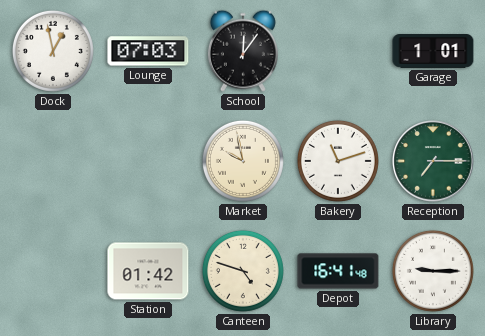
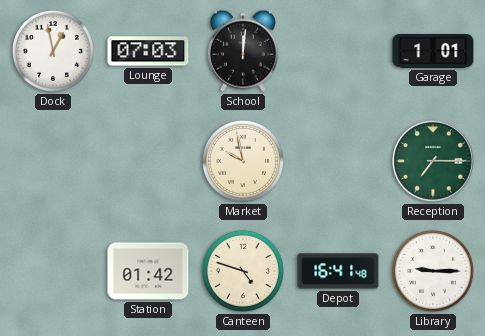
School: 12:06 -> 12:01 (243, 51)
Bakery: 11:12 -> none (338, 161)
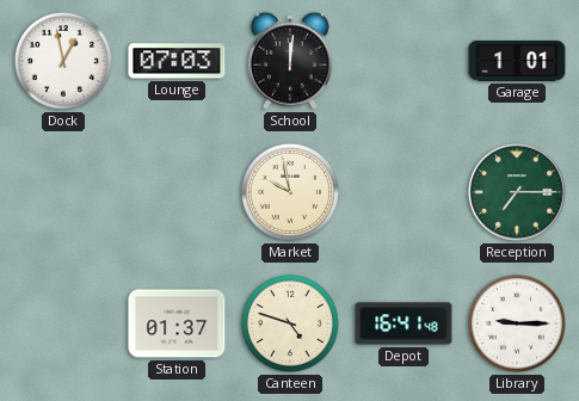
Station: 01:42 -> 01:37 (177, 323)
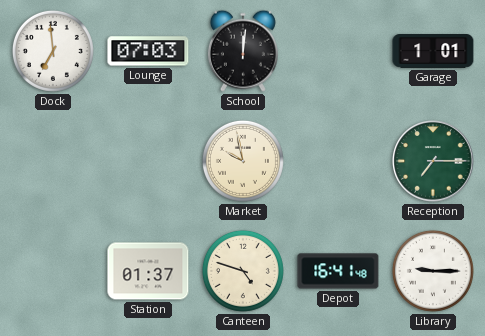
Dock: 12:58 -> 6:59 (53, 51)
